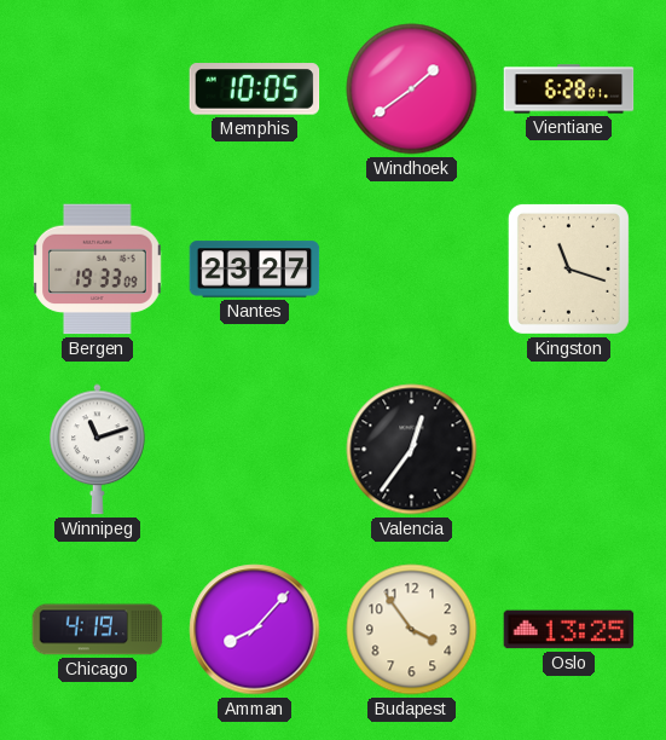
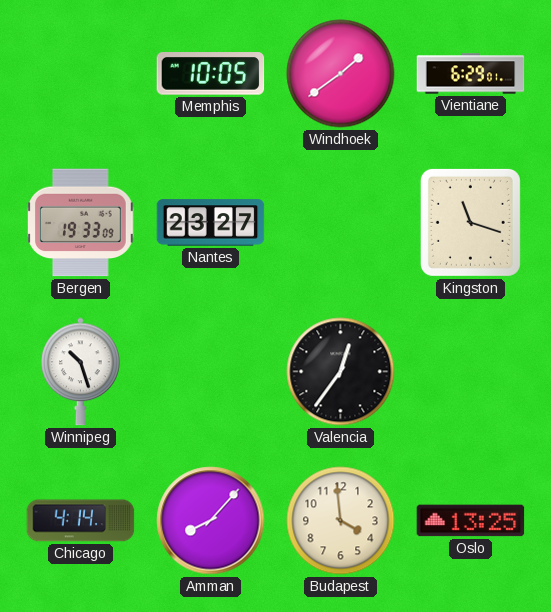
Vientiane: 6:28 -> 6:29 (471, 74)
Winnipeg: 11:12 -> 10:27 (81, 372)
Chicago: 4:19 -> 4:14 (81, 521)
Budapest: 3:54 -> 3:59 (341, 521)
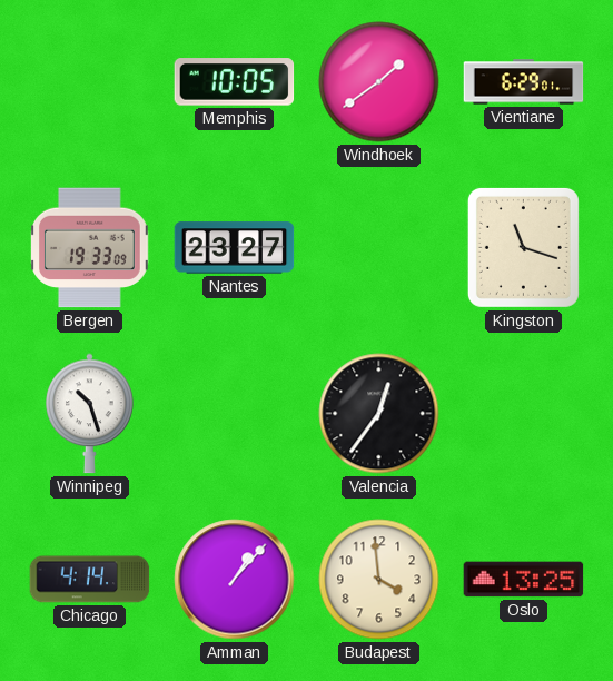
Amman: 8:07 -> 1:07 (235, 580)
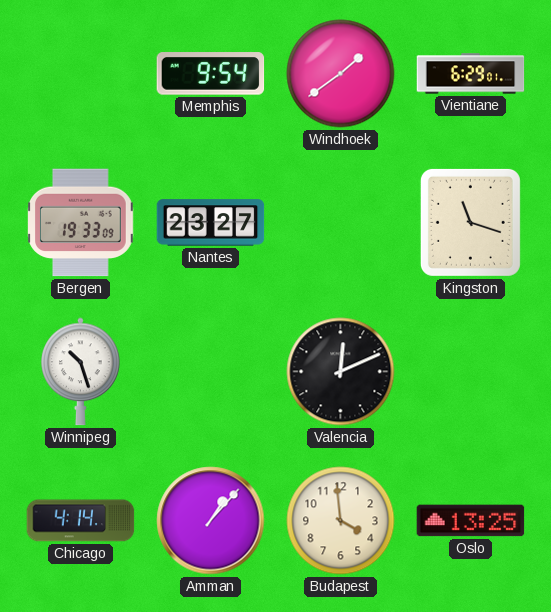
Memphis: 10:05 -> 9:54 (211, 74)
Valencia: 12:36 -> 12:11 (341, 372)
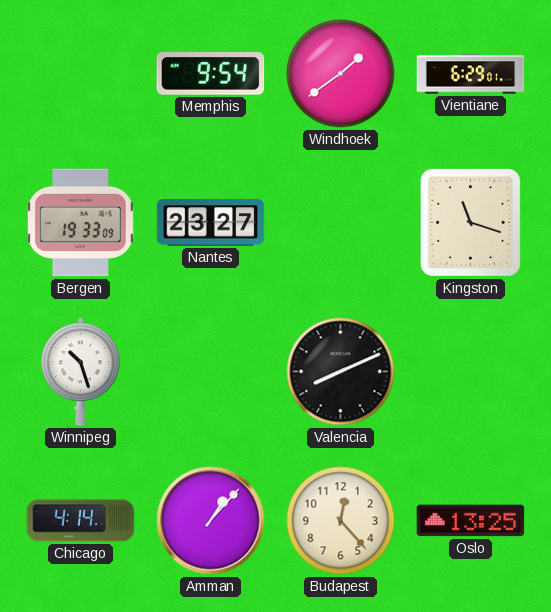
Valencia: 12:11 -> 8:11 (341, 372)
Budapest: 3:59 -> 12:23 (341, 521)
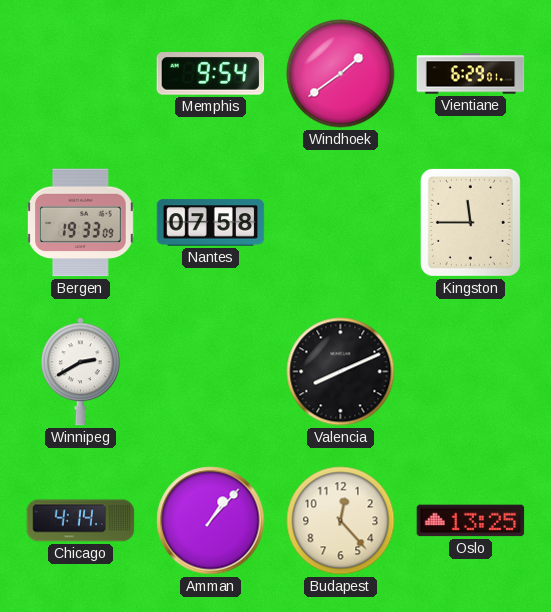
Nantes: 23:27 -> 07:58 (211, 223)
Kingston: 11:18 -> 11:45 (470, 222)
Winnipeg: 10:27 -> 2:40 (81, 372)
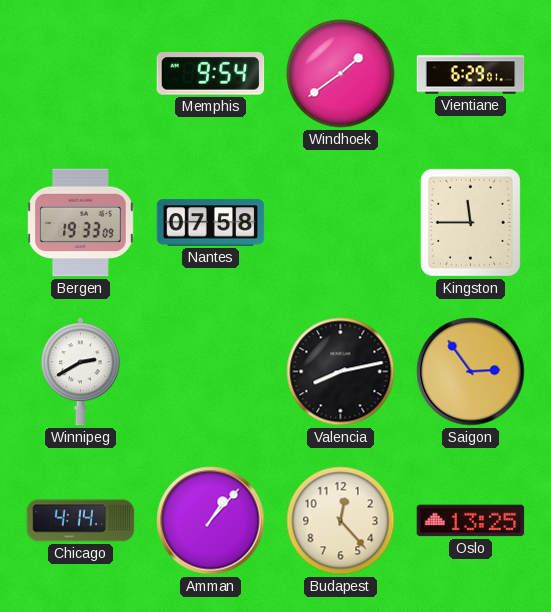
Valencia: 8:11 -> 8:13 (341, 372)
Saigon: none -> 2:54 (471, 372)
